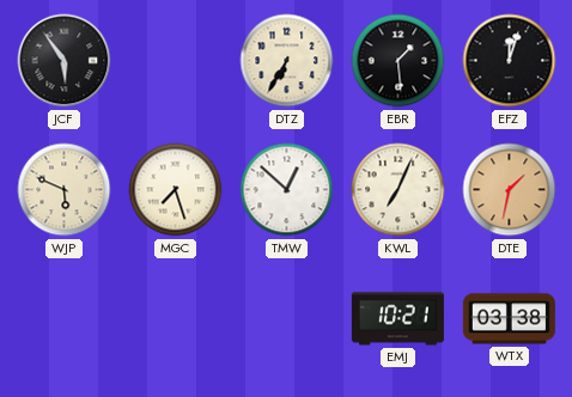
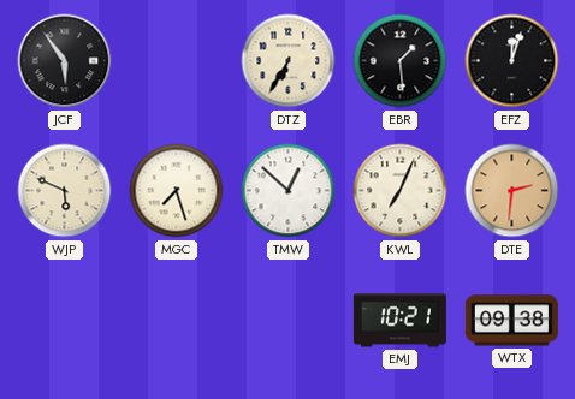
DTE: 1:32 -> 2:31 (512, 191)
WTX: 03:38 -> 09:38 (511, 321)
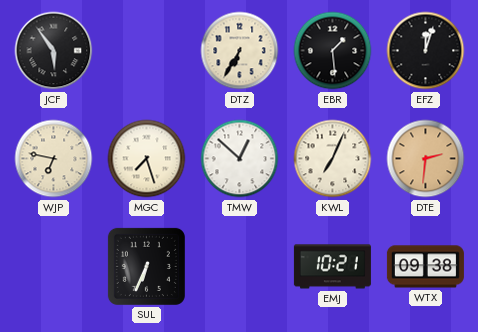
WJP: 5:49 -> 6:47 (54, 159)
SUL: none -> 6:34 (146, 266)
